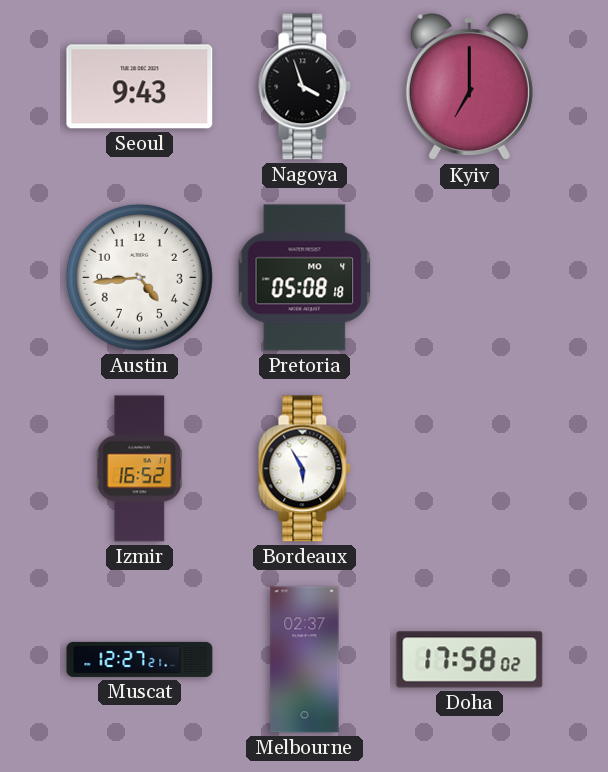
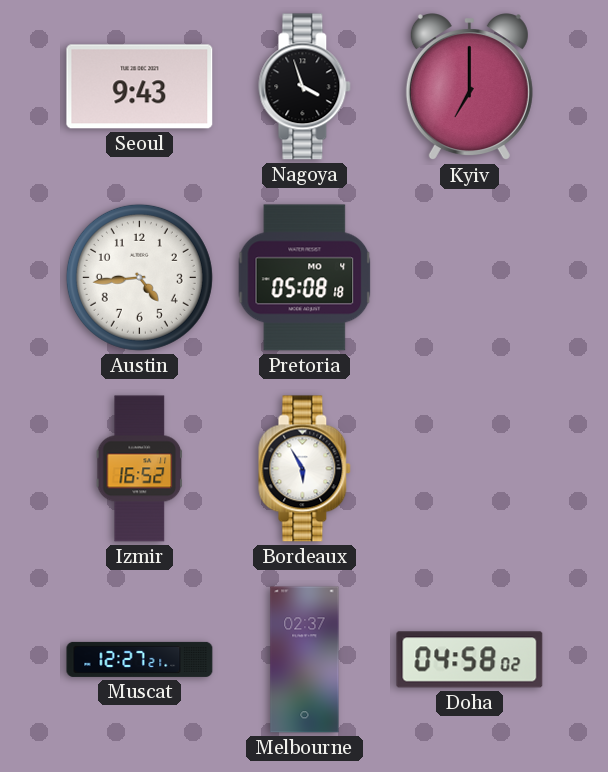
Doha: 17:58 -> 04:58 (470, 660)
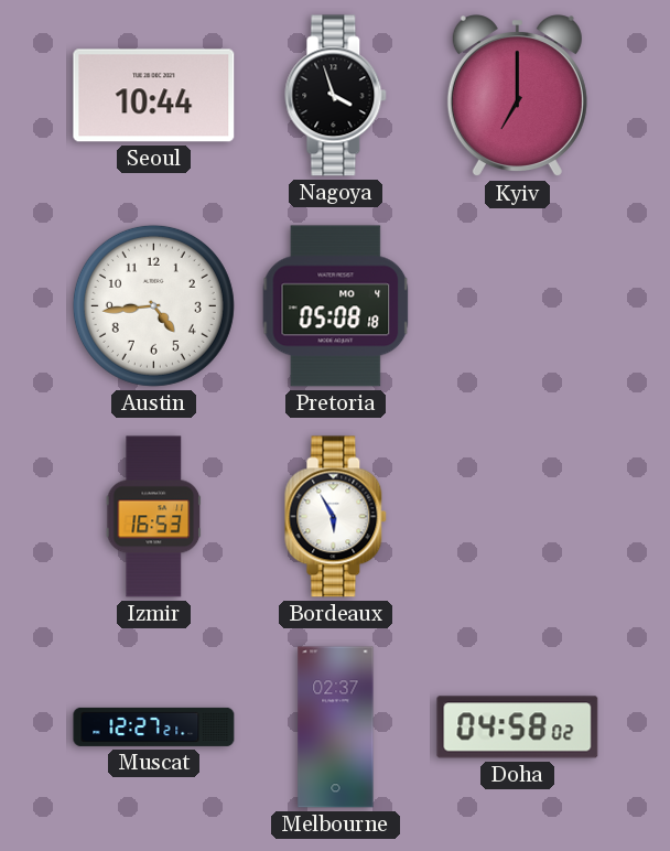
Seoul: 9:43 -> 10:44 (154, 96)
Izmir: 16:52 -> 16:53 (154, 517)
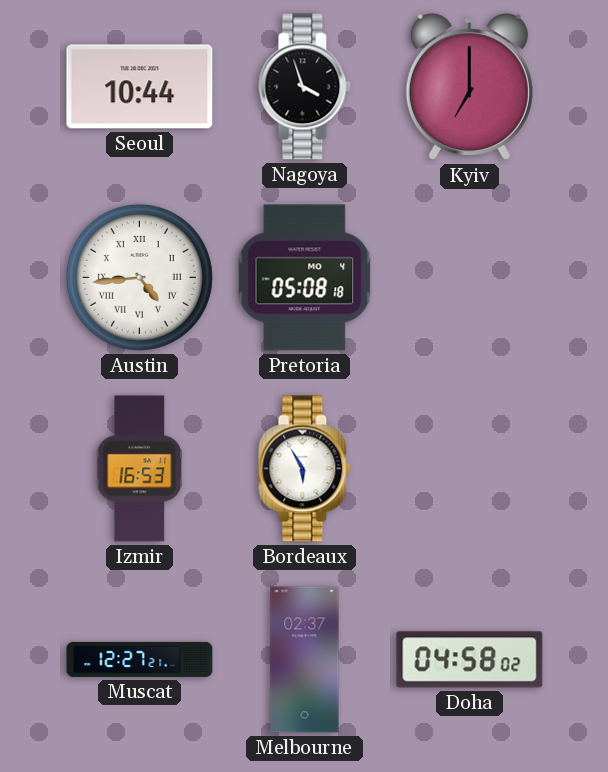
Austin numerals: Arabic -> Roman (139, 277)
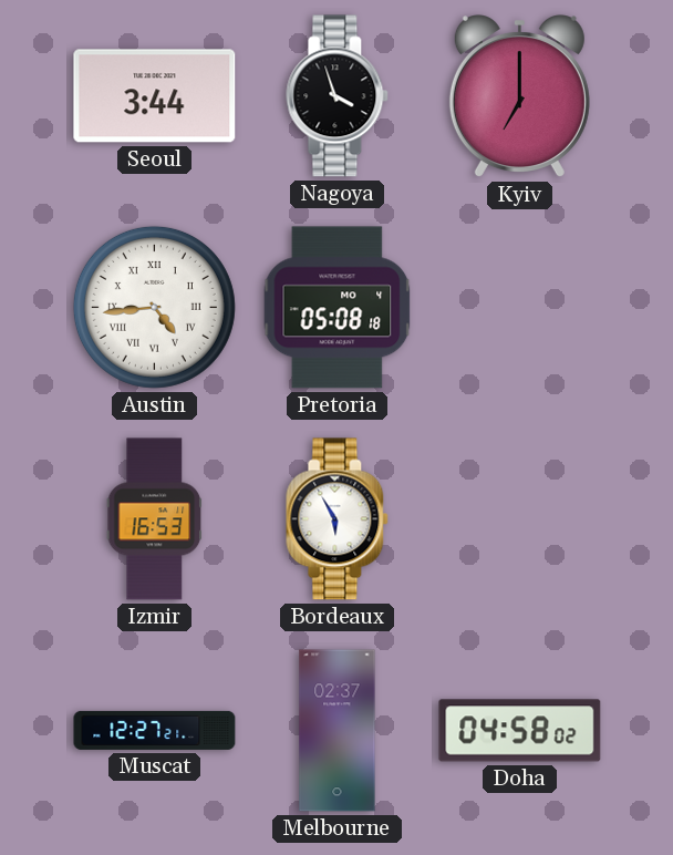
Seoul: 10:44 -> 3:44 (155, 96)
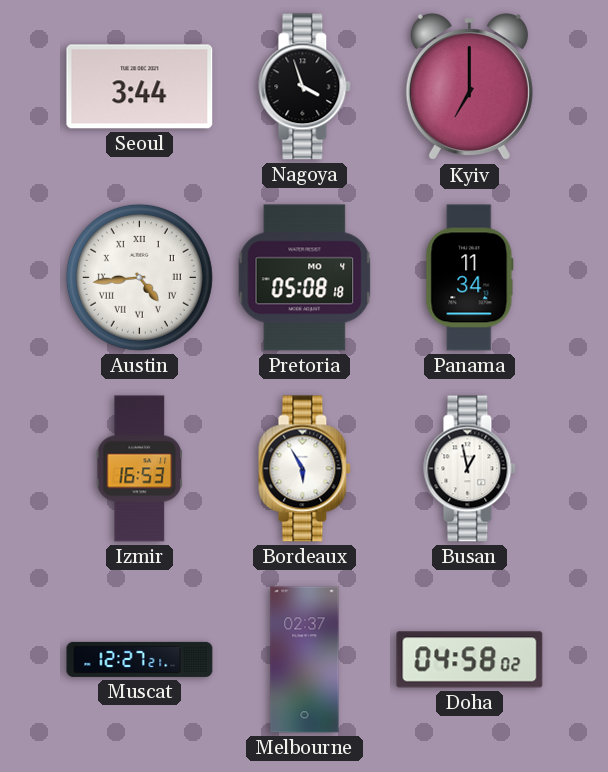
Panama: none -> 11:34 (470, 278)
Busan: none -> 12:58 (470, 469)
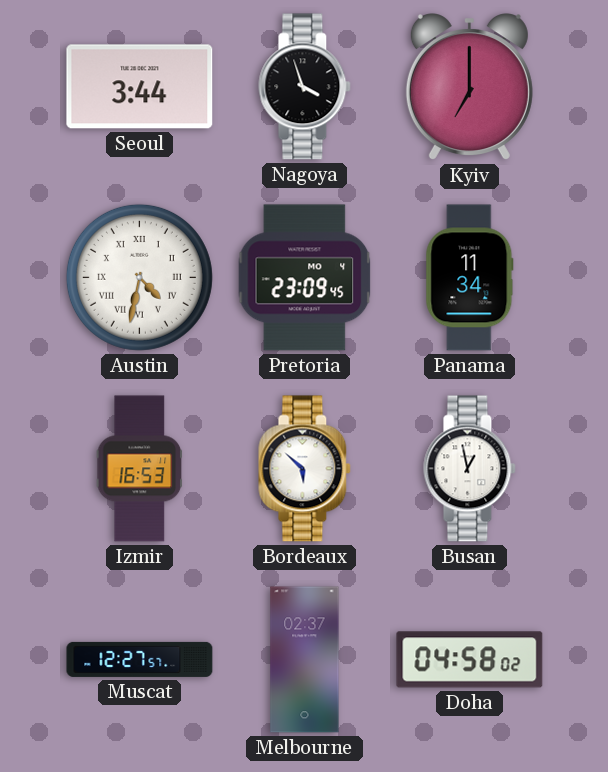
Austin: 4:44 -> 4:32 (139, 277)
Pretoria: 05:08 -> 23:09 (305, 278)
Bordeaux: 5:55 -> 5:52 (305, 469)
Muscat: 12:27:21 -> 12:27:57 (140, 659)
